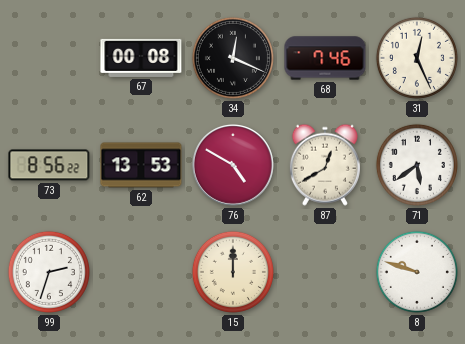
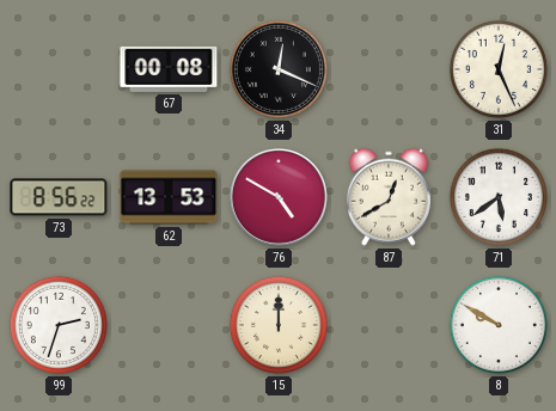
68: 7:46 -> none (325, 58)
8: 9:48 -> 9:50 (499, 325)
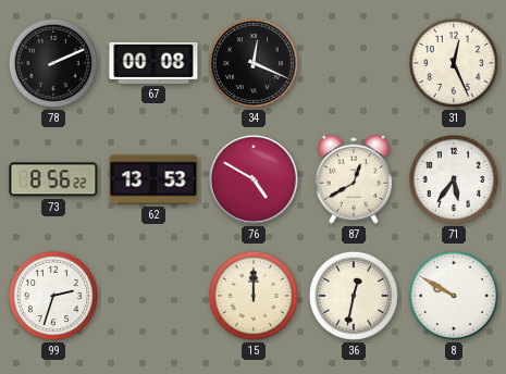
78: none -> 2:11 (53, 63)
71: 5:39 -> 5:36 (454, 179)
36: none -> 12:32 (354, 296)
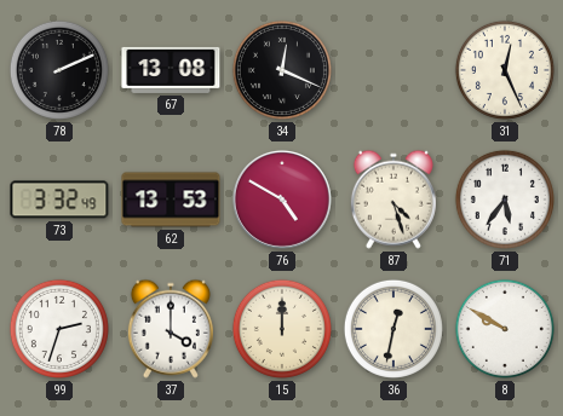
67: 00:08 -> 13:08 (171, 70)
73: 8:56 -> 3:32 (59, 200)
87: 12:40 -> 4:27 (393, 200)
37: none -> 4:00 (171, 329)
